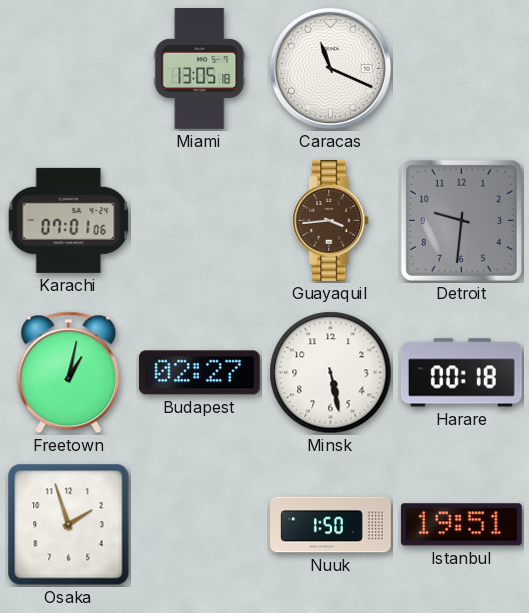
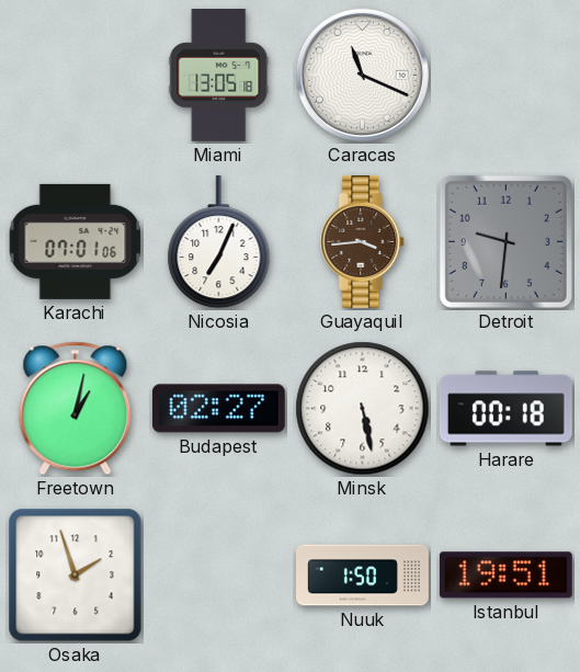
Nicosia: none -> 7:04 (219, 242)
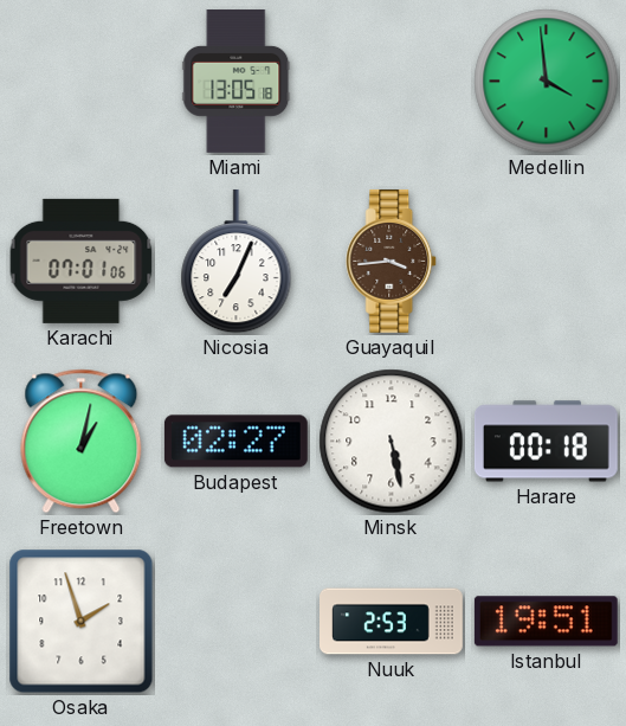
Caracas: 11:19 -> none (362, 75)
Medellin: none -> 3:59 (547, 82)
Detroit: 9:31 -> none (505, 241)
Nuuk: 1:50 -> 2:53 (392, 622)
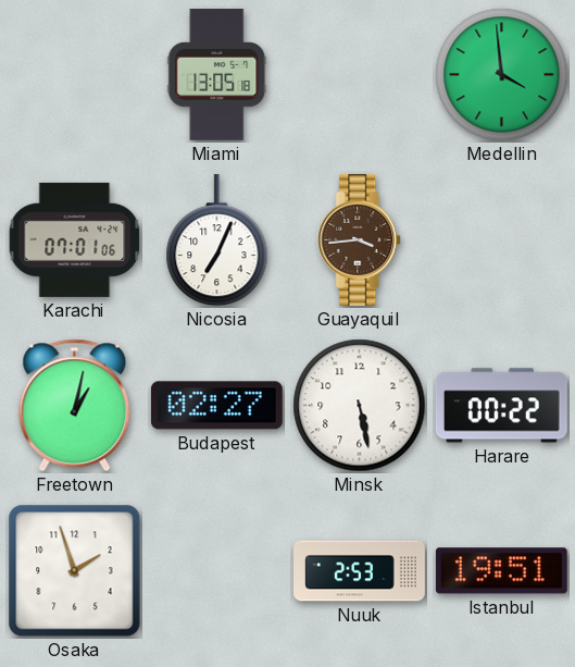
Harare: 00:18 -> 00:22 (501, 406)
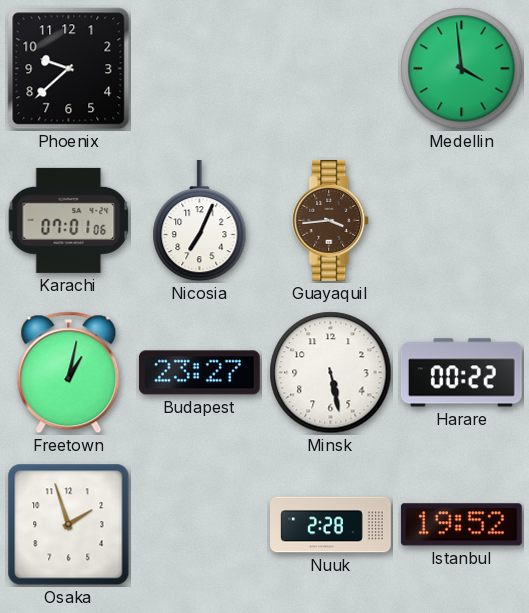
Phoenix: none -> 9:38 (69, 69)
Miami: 13:05 -> none (217, 75)
Budapest: 02:27 -> 23:27 (199, 373)
Nuuk: 2:53 -> 2:28 (331, 525)
Istanbul: 19:51 -> 19:52 (461, 525)
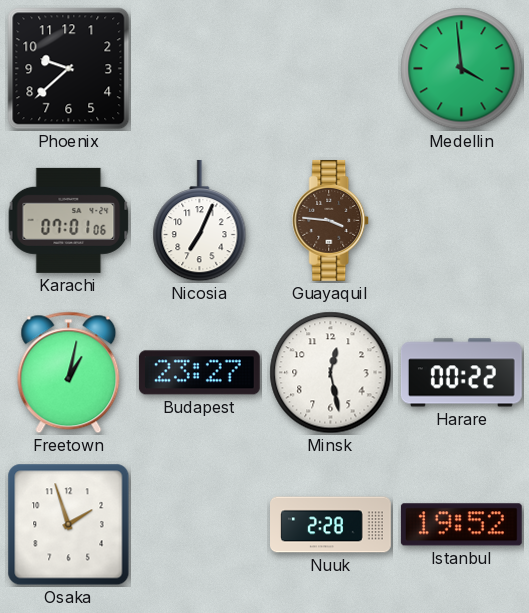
Guayaquil: 3:44 -> 3:46 (331, 220)
Minsk: 5:28 -> 12:28 (331, 373)
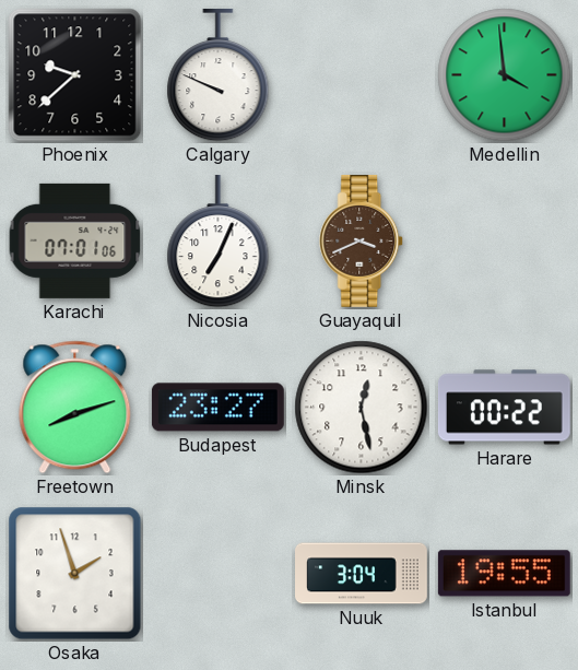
Calgary: none -> 9:49 (219, 75)
Guayaquil: 3:46 -> 3:41 (362, 240)
Freetown: 1:02 -> 8:12 (75, 408)
Nuuk: 2:28 -> 3:04 (362, 574)
Istanbul: 19:52 -> 19:55 (504, 574)
